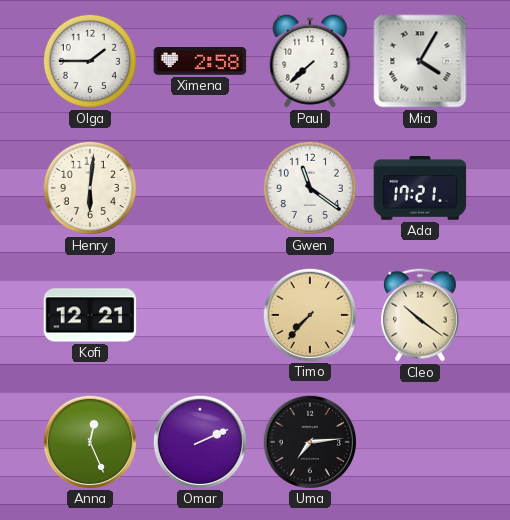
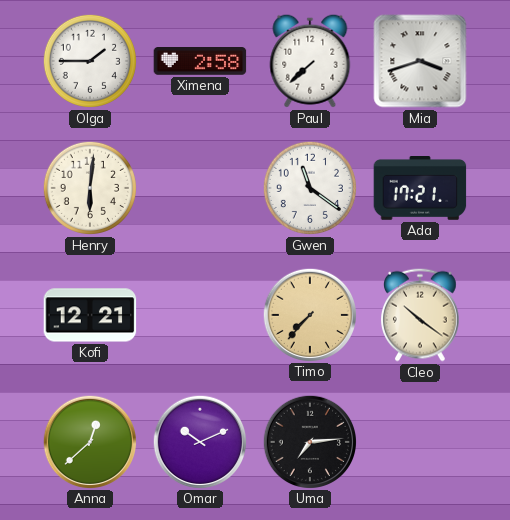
Mia: 4:05 -> 3:42 (420, 61)
Anna: 12:26 -> 12:38 (89, 441)
Omar: 2:11 -> 10:11 (199, 441)
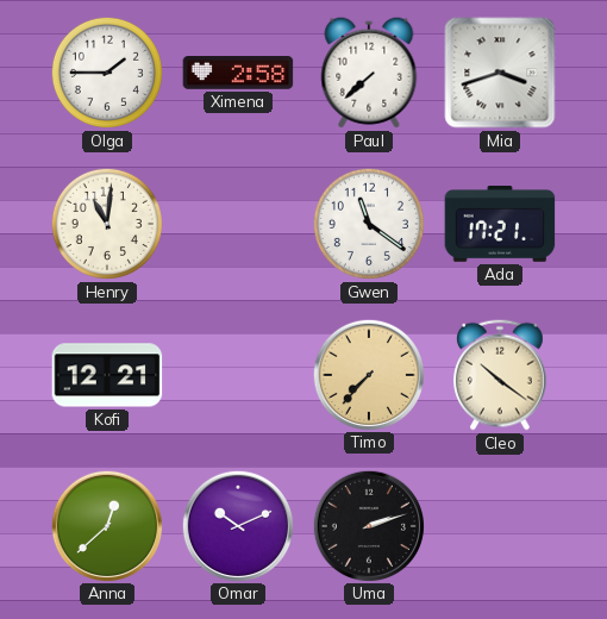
Henry: 6:01 -> 11:01 (107, 224)
Uma: 7:14 -> 2:12 (368, 525)
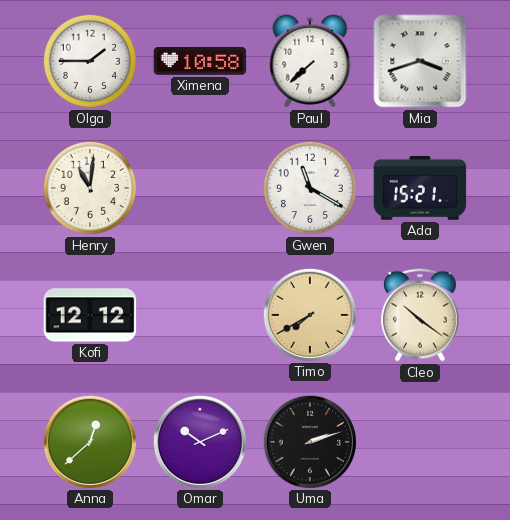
Ximena: 2:58 -> 10:58 (200, 62)
Gwen: 11:21 -> 11:20 (310, 188)
Ada: 17:21 -> 15:21 (420, 189)
Kofi: 12:21 -> 12:12 (90, 315)
Timo: 7:37 -> 7:40 (309, 314)
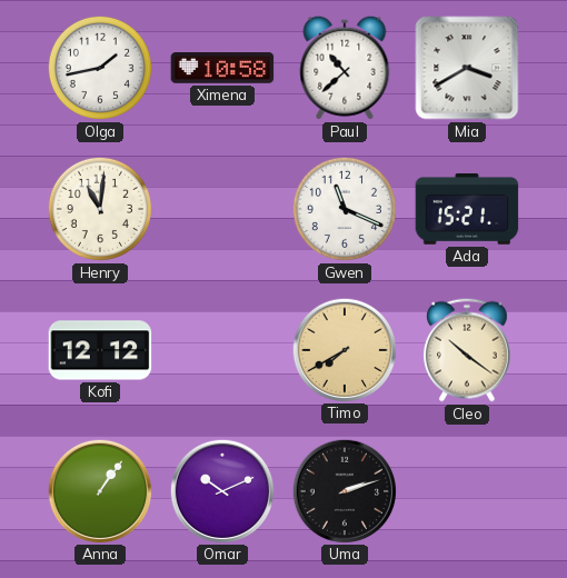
Olga: 1:45 -> 1:43 (100, 68)
Paul: 7:38 -> 10:38 (345, 68)
Mia: 3:42 -> 3:40 (467, 68)
Gwen: 11:20 -> 11:19 (345, 209)
Anna: 12:38 -> 1:06 (99, 490)
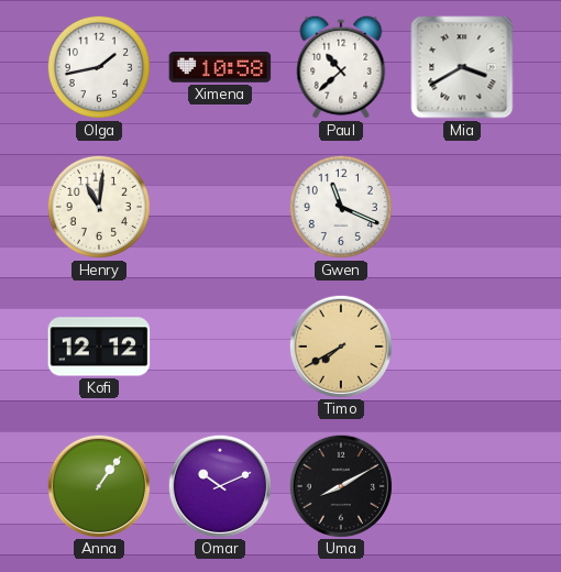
Ada: 15:21 -> none (467, 210)
Cleo: 10:21 -> none (468, 350)
Uma: 2:12 -> 8:10 (340, 485)
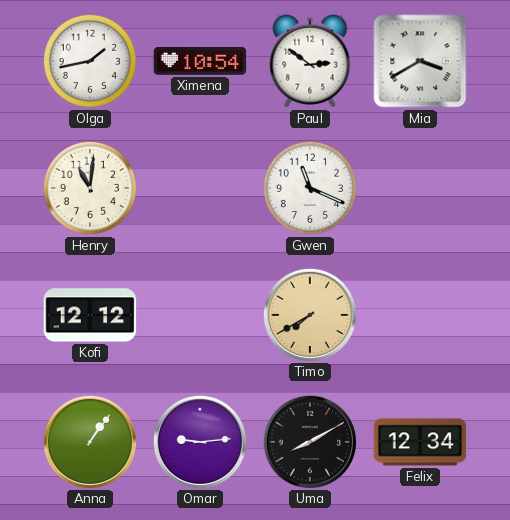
Ximena: 10:58 -> 10:54 (200, 62)
Paul: 10:38 -> 2:51 (310, 61)
Omar: 10:11 -> 9:14 (199, 441)
Felix: none -> 12:34 (420, 442)
